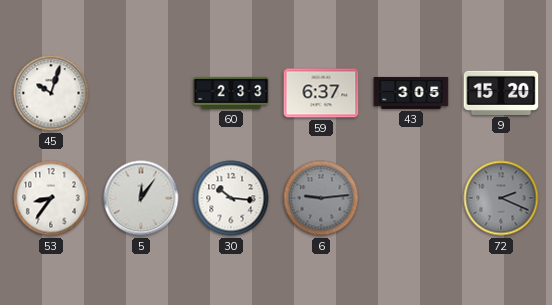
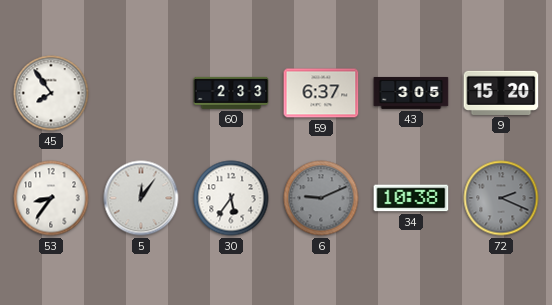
45: 10:03 -> 7:54 (51, 93)
30: 10:16 -> 5:36 (231, 198)
6: 9:14 -> 9:11 (321, 198)
34: none -> 10:38 (411, 198)
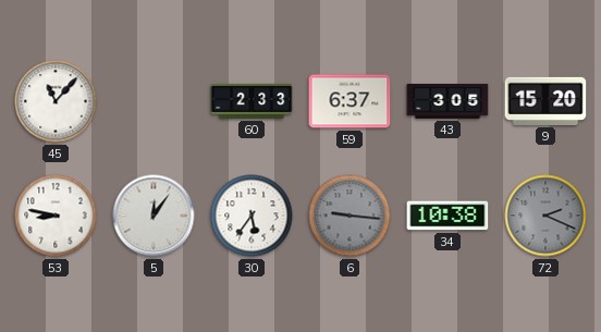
45: 7:54 -> 11:07 (56, 101)
53: 8:36 -> 8:47 (56, 216)
6: 9:11 -> 9:16 (349, 216)
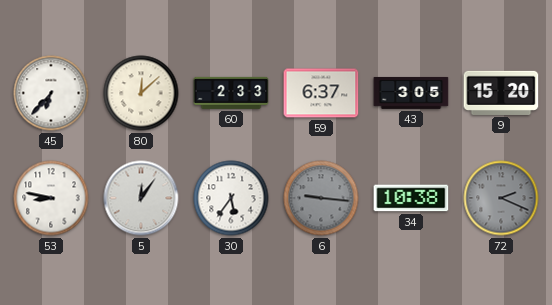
45: 11:07 -> 6:37 (51, 93)
80: none -> 12:08 (141, 93)
